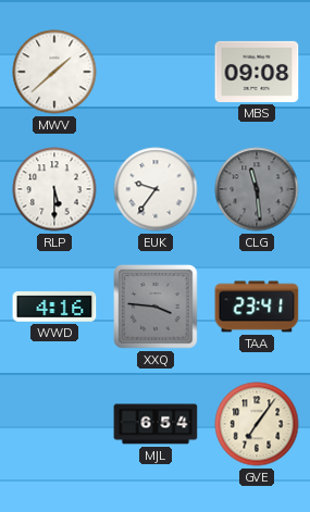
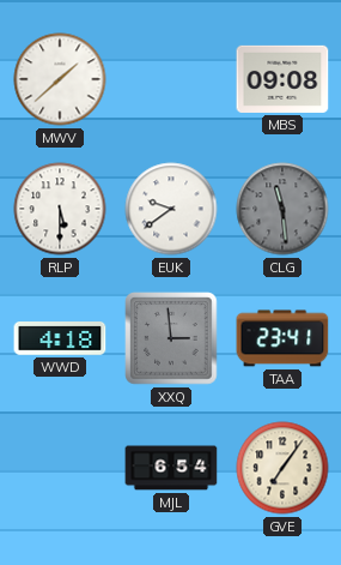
EUK: 9:36 -> 9:39 (171, 209)
WWD: 4:16 -> 4:18 (60, 339)
XXQ: 3:46 -> 2:59 (171, 338)
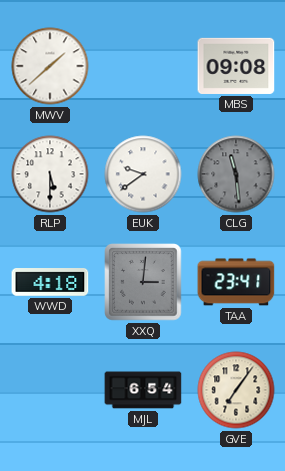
XXQ: 2:59 -> 3:01 (143, 282)
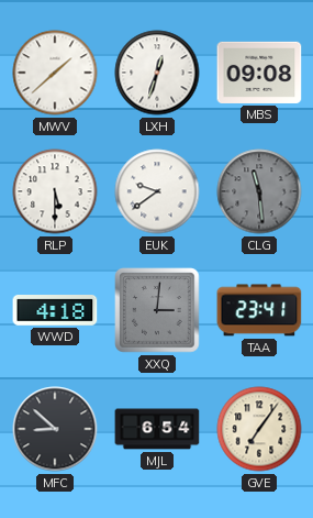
LXH: none -> 12:33 (157, 73)
MFC: none -> 8:52 (55, 429)
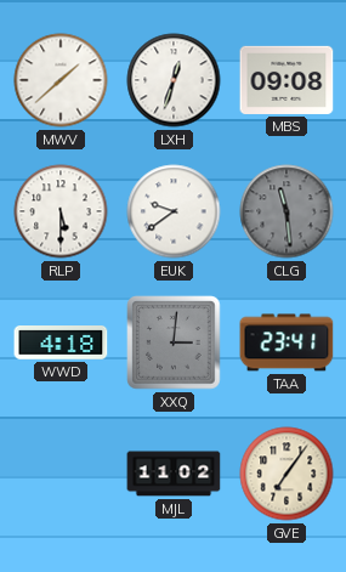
MFC: 8:52 -> none (55, 429)
MJL: 6:54 -> 11:02 (174, 474)
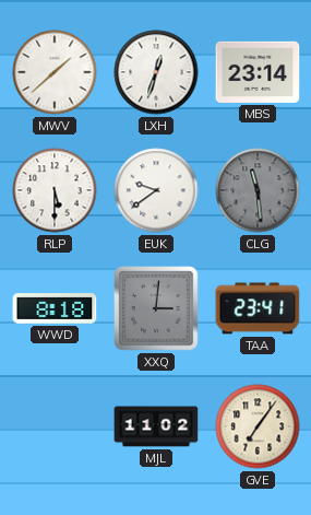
MBS: 09:08 -> 23:14 (258, 72)
WWD: 4:18 -> 8:18 (55, 309)
